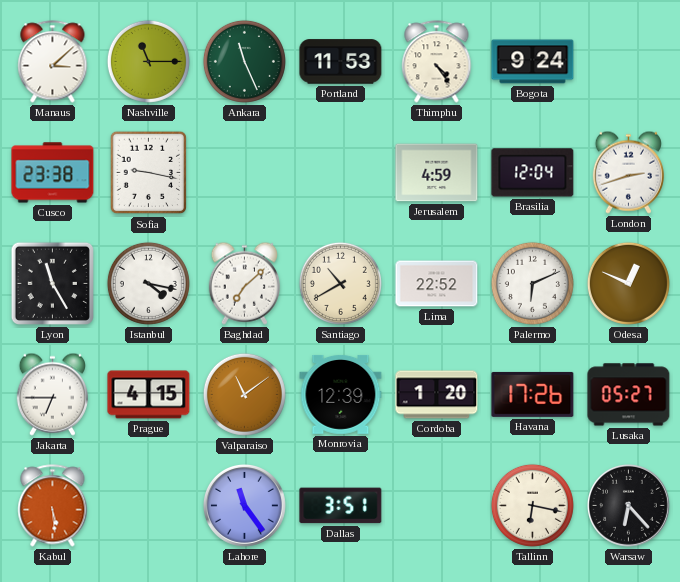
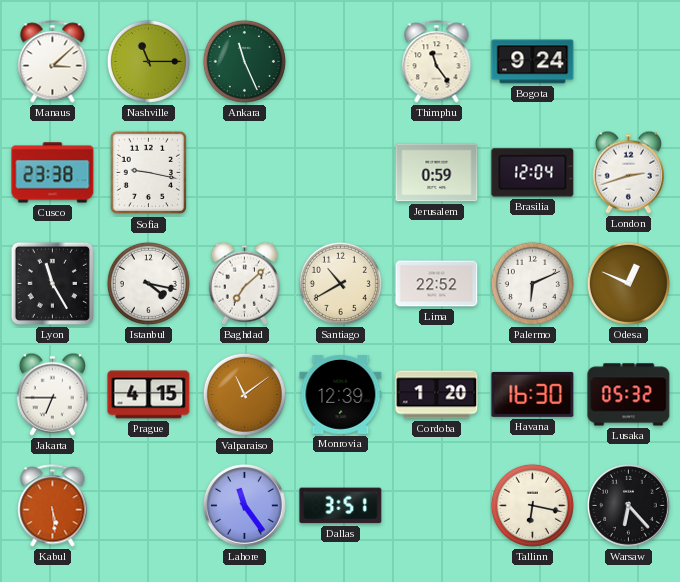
Portland: 11:53 -> none (341, 62)
Thimphu: 4:24 -> 11:24 (437, 62)
Jerusalem: 4:59 -> 0:59 (437, 173)
Havana: 17:26 -> 16:30 (533, 394)
Lusaka: 05:27 -> 05:32 (629, 395)
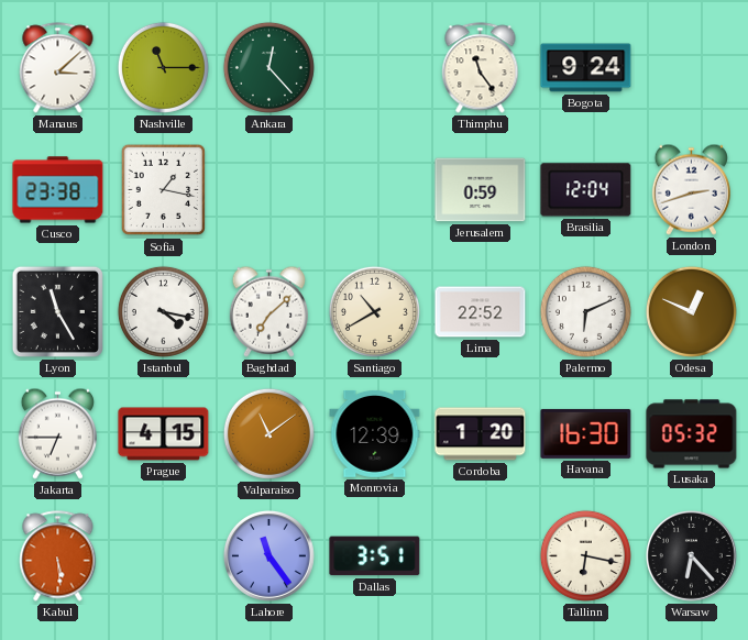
Ankara: 11:26 -> 12:23 (268, 67)
Sofia: 9:17 -> 1:17 (164, 190)
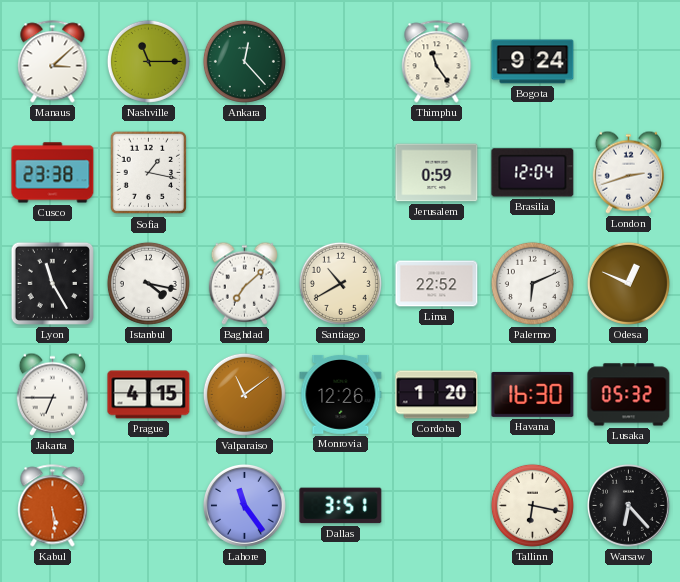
Monrovia: 12:39 -> 12:26 (341, 394)
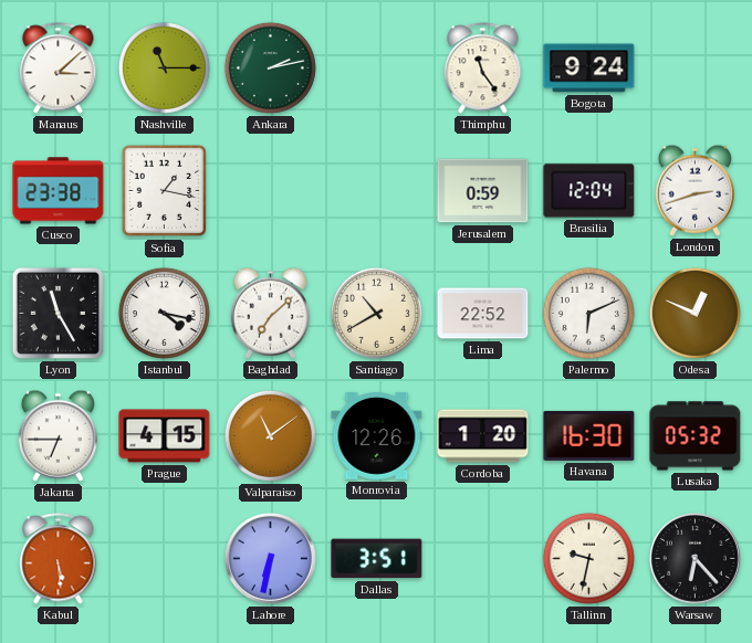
Ankara: 12:23 -> 2:13 (270, 67)
Lahore: 11:24 -> 6:32 (271, 559)
Tallinn: 6:17 -> 9:32 (588, 558)
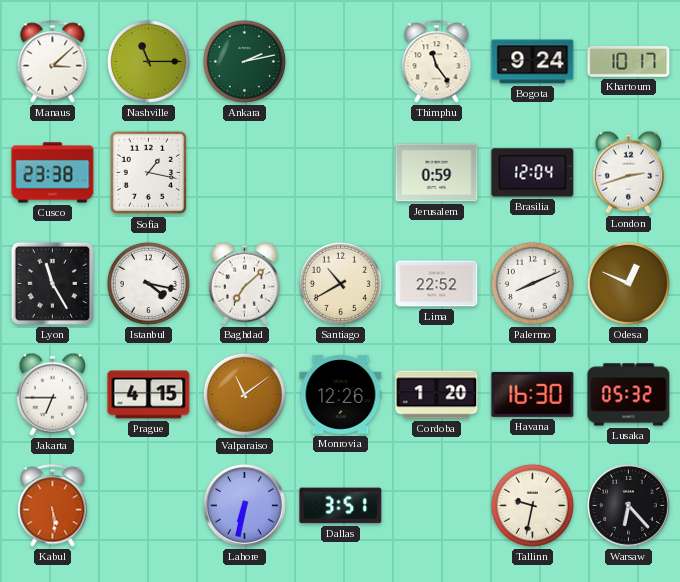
Khartoum: none -> 10:17 (629, 62)
Palermo: 6:11 -> 8:11 (532, 283)
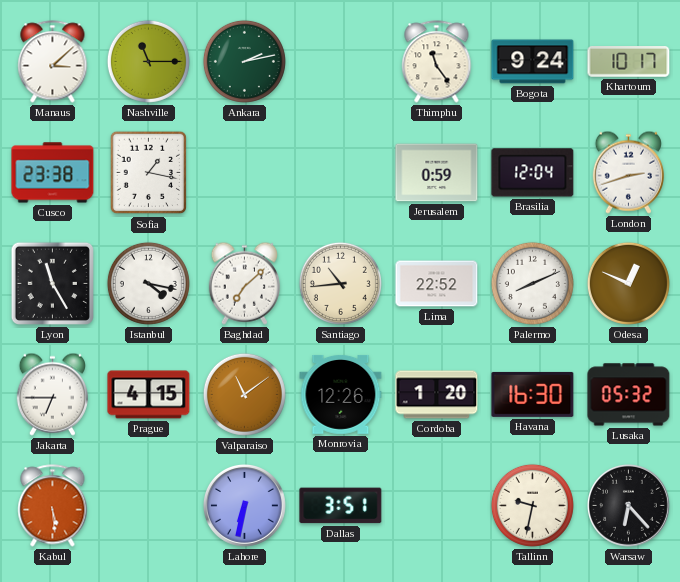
Santiago: 10:40 -> 10:44 (340, 283)
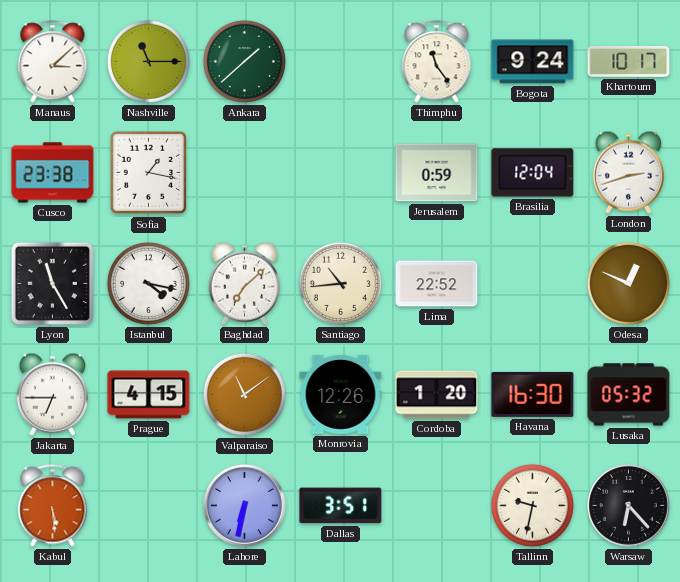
Ankara: 2:13 -> 1:38 (244, 61)
Palermo: 8:11 -> none (532, 283)
